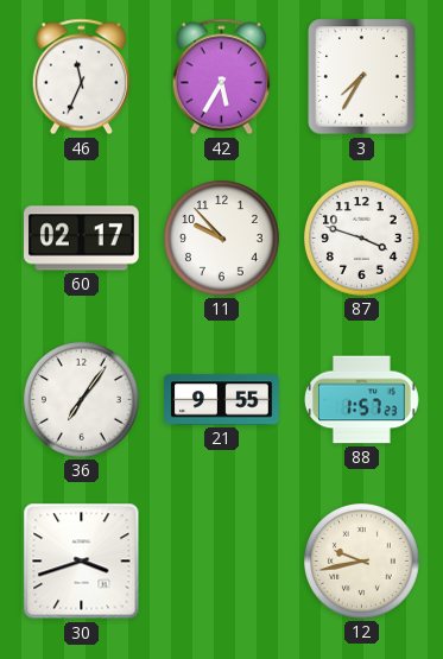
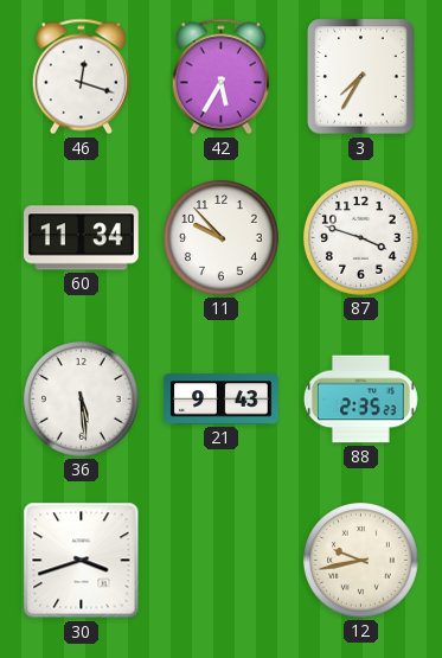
46: 11:34 -> 12:18 (81, 77)
60: 02:17 -> 11:34 (82, 238)
36: 7:06 -> 5:29 (82, 400)
21: 9:55 -> 9:43 (222, 400)
88: 1:57 -> 2:35 (360, 400)
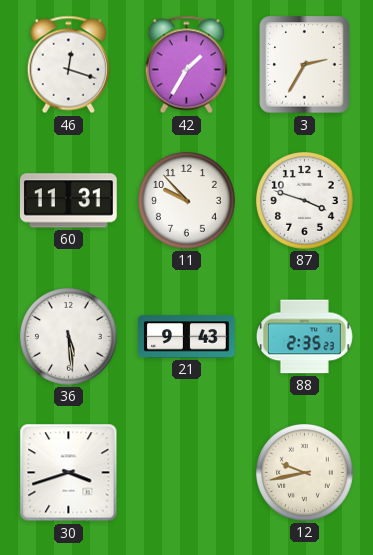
42: 5:35 -> 1:35 (186, 65)
3: 7:35 -> 2:35 (305, 65)
60: 11:34 -> 11:31 (69, 201)
